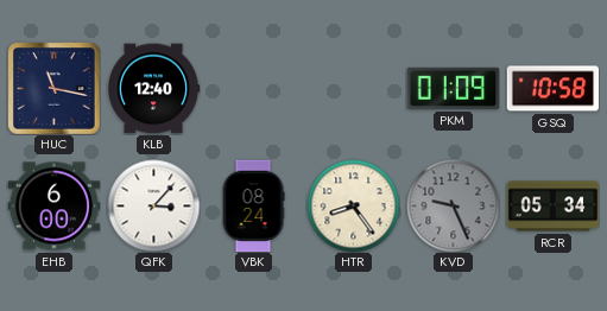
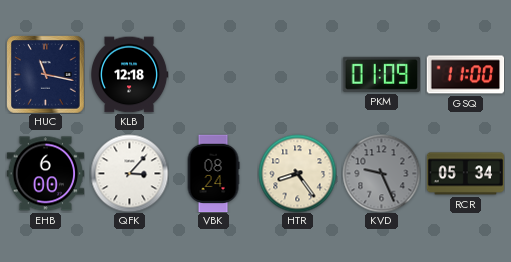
KLB: 12:40 -> 12:18 (130, 75)
GSQ: 10:58 -> 11:00 (465, 75)
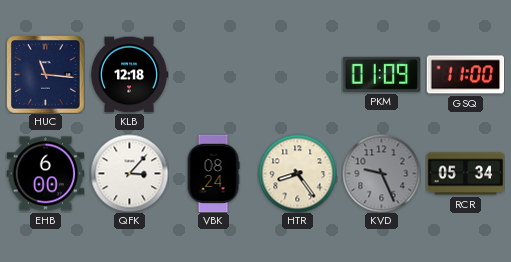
HUC: 11:17 -> 11:16 (45, 74)
